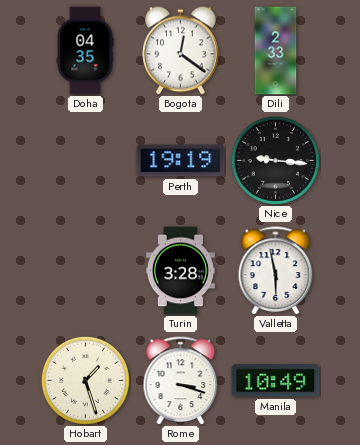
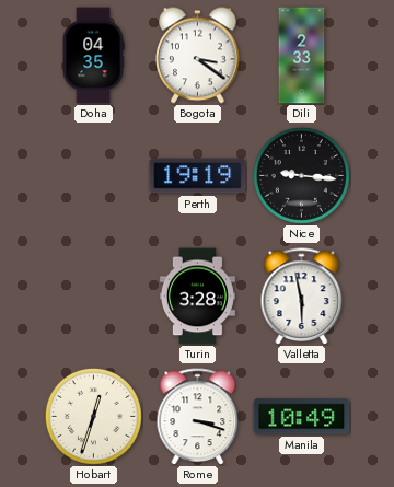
Bogota: 12:21 -> 3:21 (198, 56)
Hobart: 1:27 -> 12:33 (93, 416)
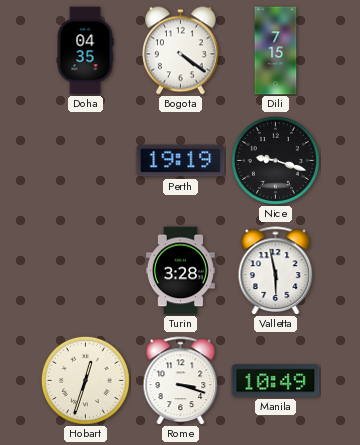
Bogota: 3:21 -> 4:21 (181, 51)
Dili: 2:33 -> 7:15 (276, 51)
Nice: 9:16 -> 9:18 (275, 160)
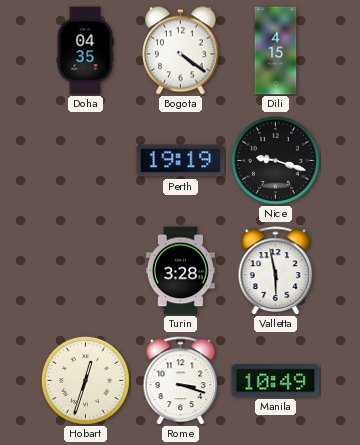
Dili: 7:15 -> 4:15 (276, 51)
